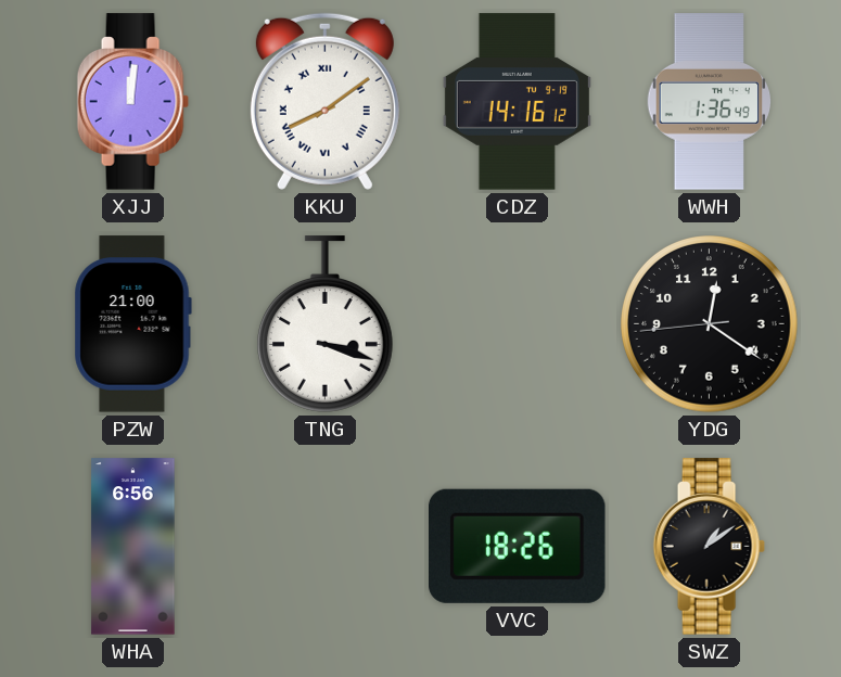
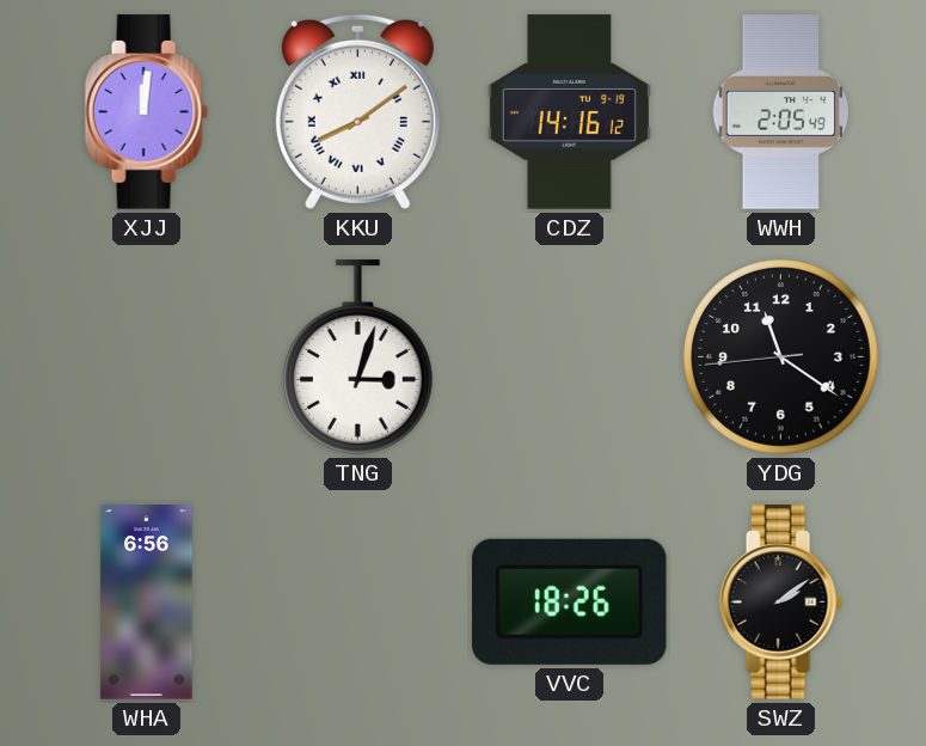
WWH: 1:36 -> 2:05 (781, 112)
PZW: 21:00 -> none (132, 324)
TNG: 3:18 -> 3:03 (357, 357)
YDG: 12:20 -> 11:20 (781, 357)
SWZ: 1:09 -> 2:09 (780, 603)
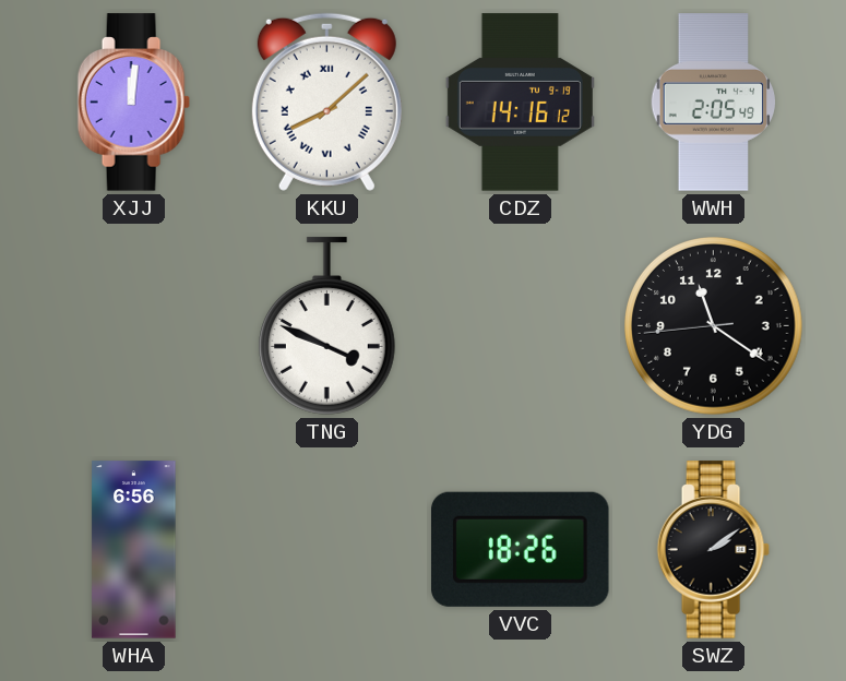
KKU: 8:09 -> 8:08 (326, 101)
TNG: 3:03 -> 3:49 (326, 326)
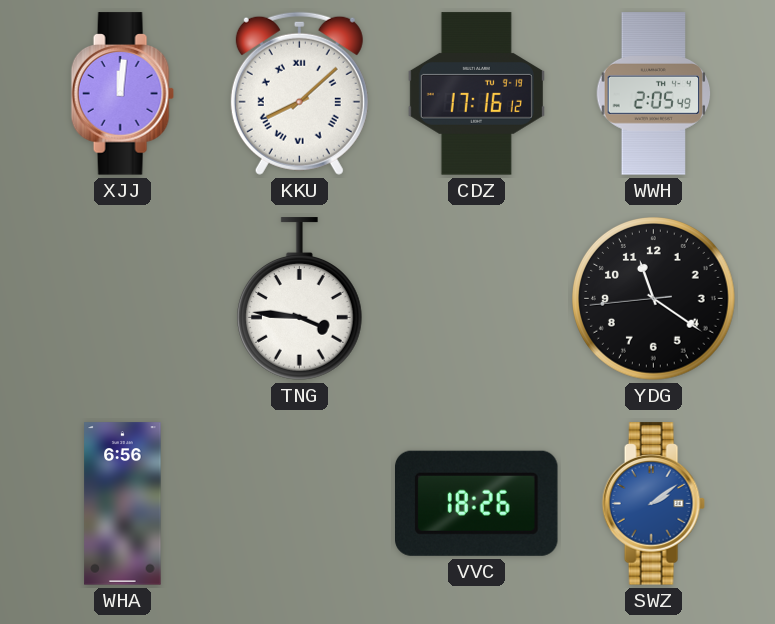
CDZ: 14:16 -> 17:16 (476, 94)
TNG: 3:49 -> 3:46 (299, 299)
SWZ dial: black -> blue (653, 504)
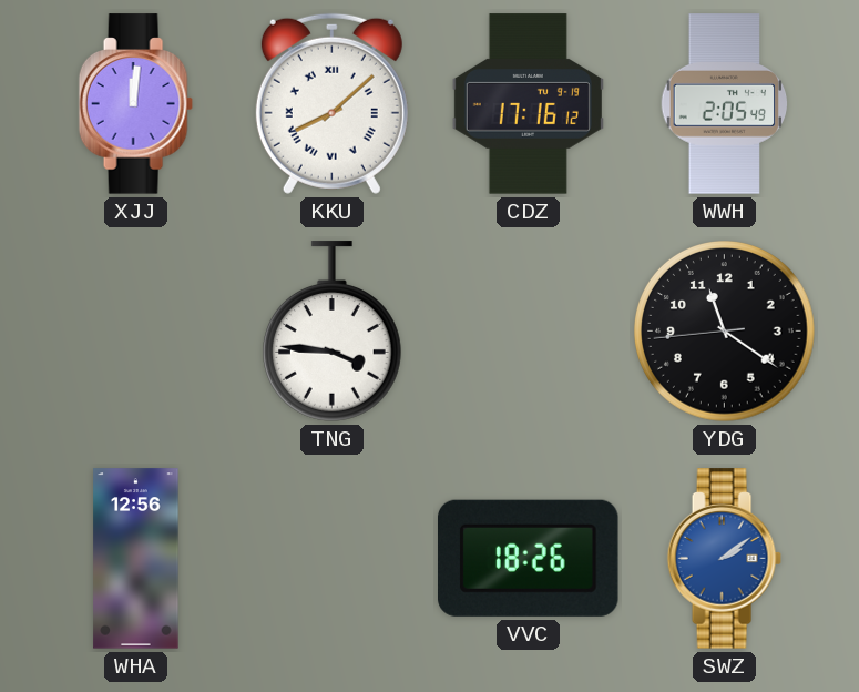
WHA: 6:56 -> 12:56 (136, 559)
